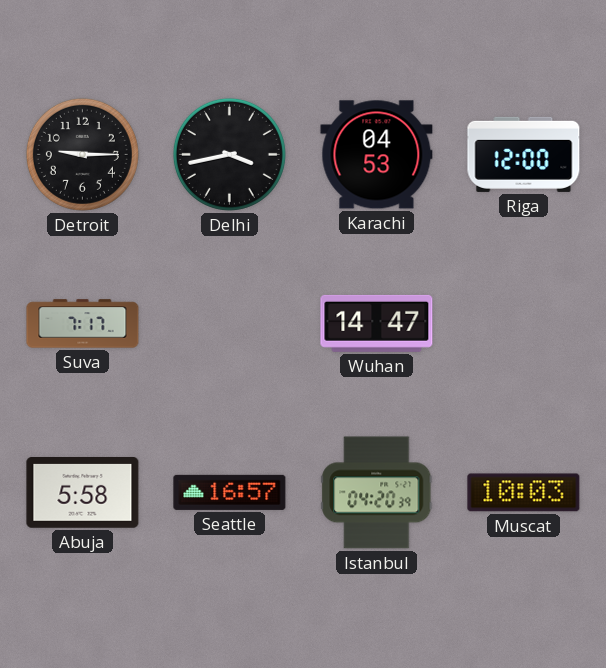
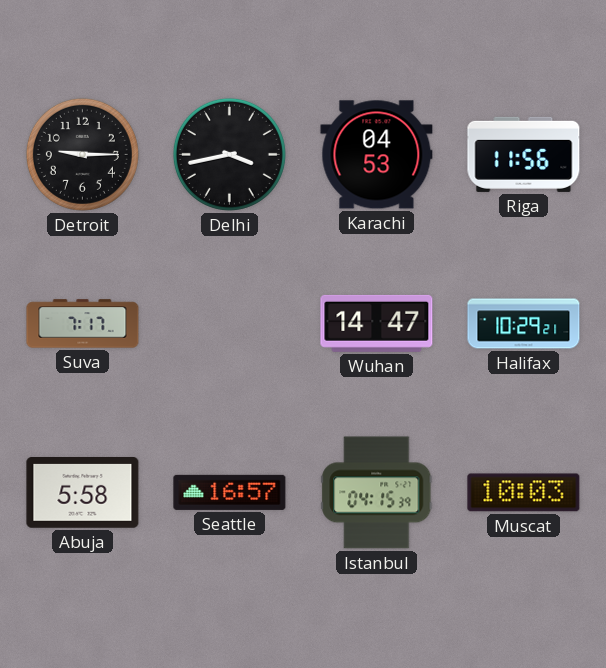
Riga: 12:00 -> 11:56 (524, 154)
Halifax: none -> 10:29 (524, 324)
Istanbul: 04:20 -> 04:15 (377, 493)
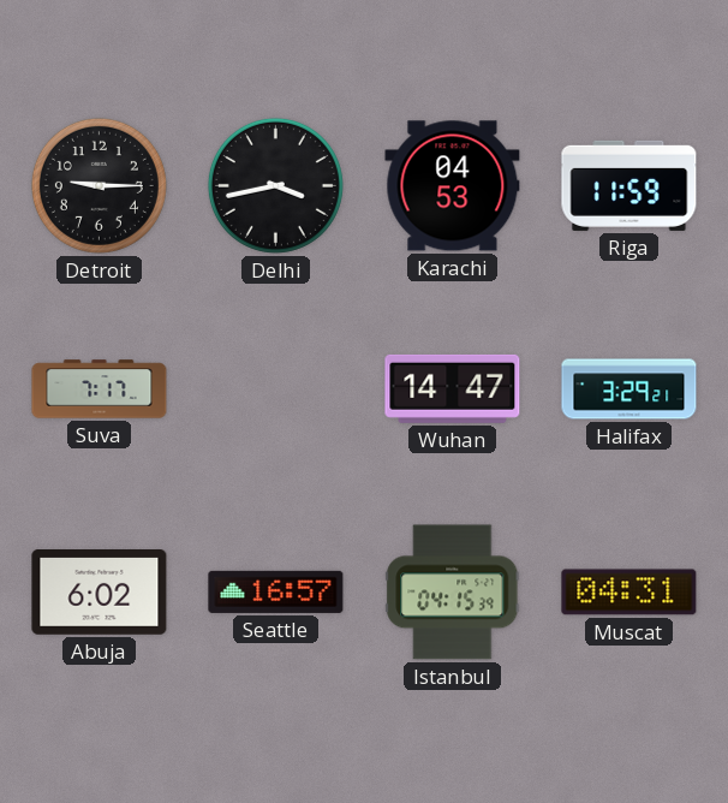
Riga: 11:56 -> 11:59 (629, 185)
Halifax: 10:29 -> 3:29 (629, 389)
Abuja: 5:58 -> 6:02 (100, 593)
Muscat: 10:03 -> 04:31 (629, 593)
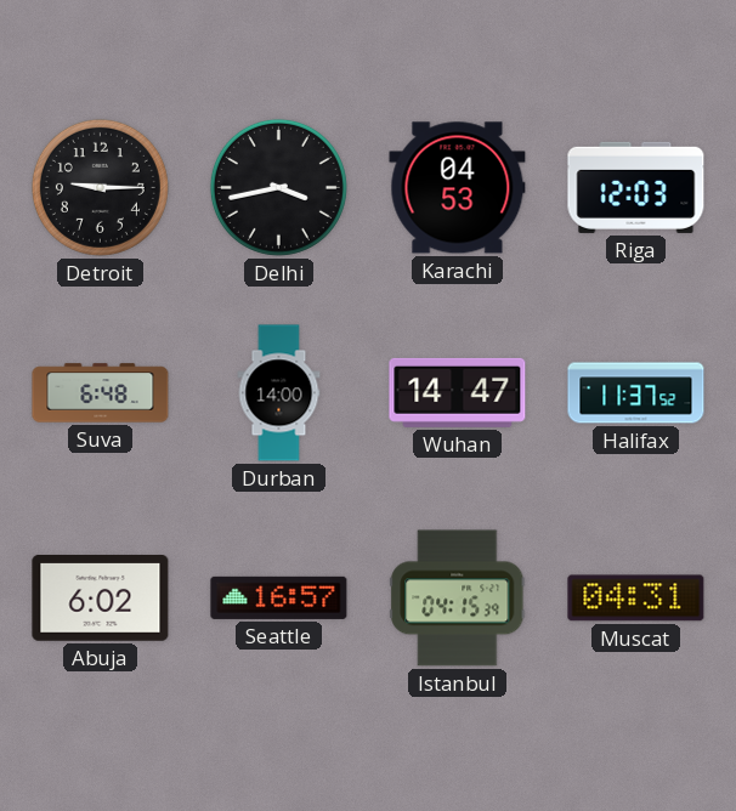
Riga: 11:59 -> 12:03 (636, 187)
Suva: 7:17 -> 6:48 (101, 393)
Durban: none -> 14:00 (279, 393)
Halifax: 3:29 -> 11:37 (636, 393)
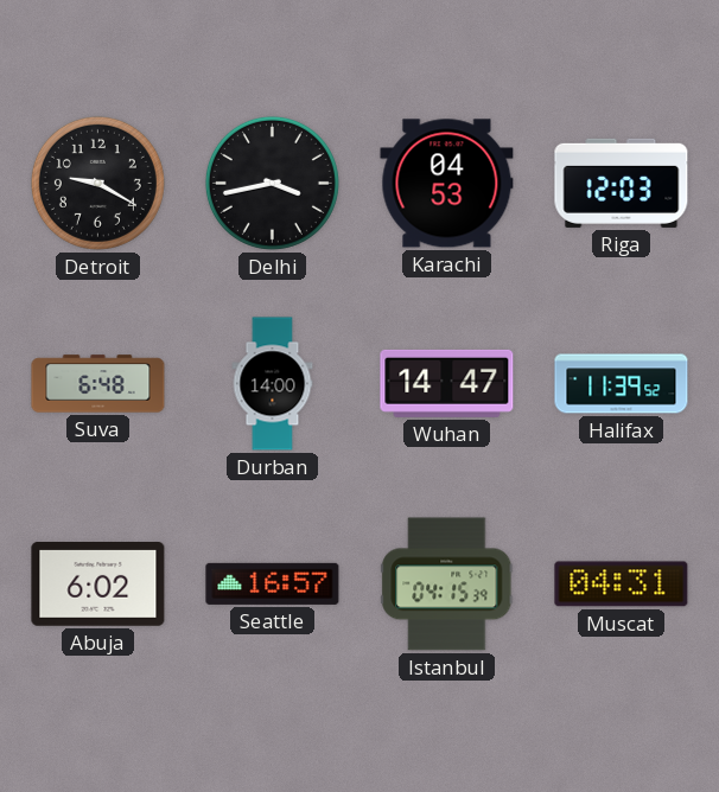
Detroit: 9:15 -> 9:20 (97, 183)
Halifax: 11:37 -> 11:39 (622, 384)
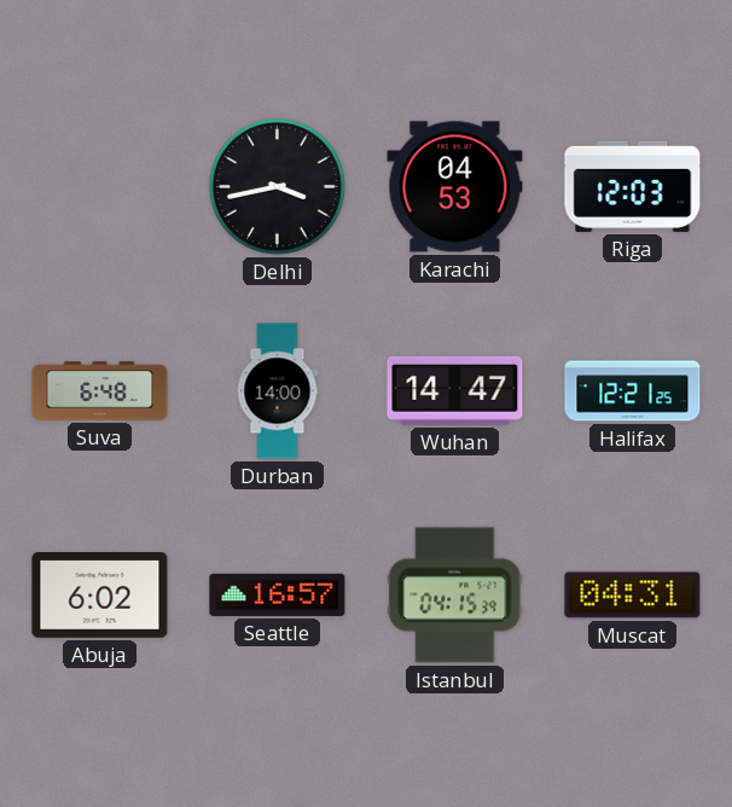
Detroit: 9:20 -> none (97, 183)
Halifax: 11:39 -> 12:21 (633, 391)
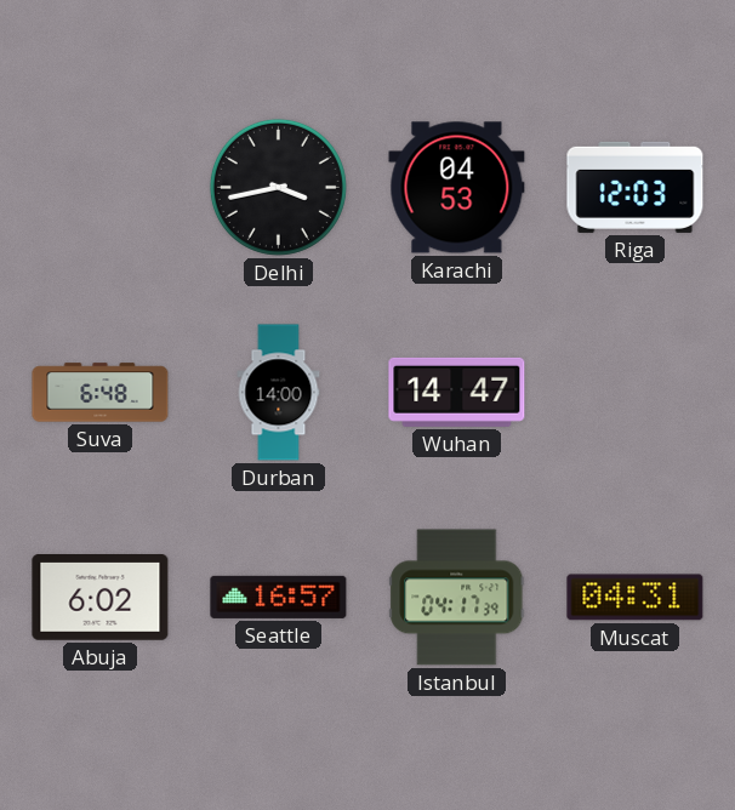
Halifax: 12:21 -> none (633, 391)
Istanbul: 04:15 -> 04:17 (457, 598)
